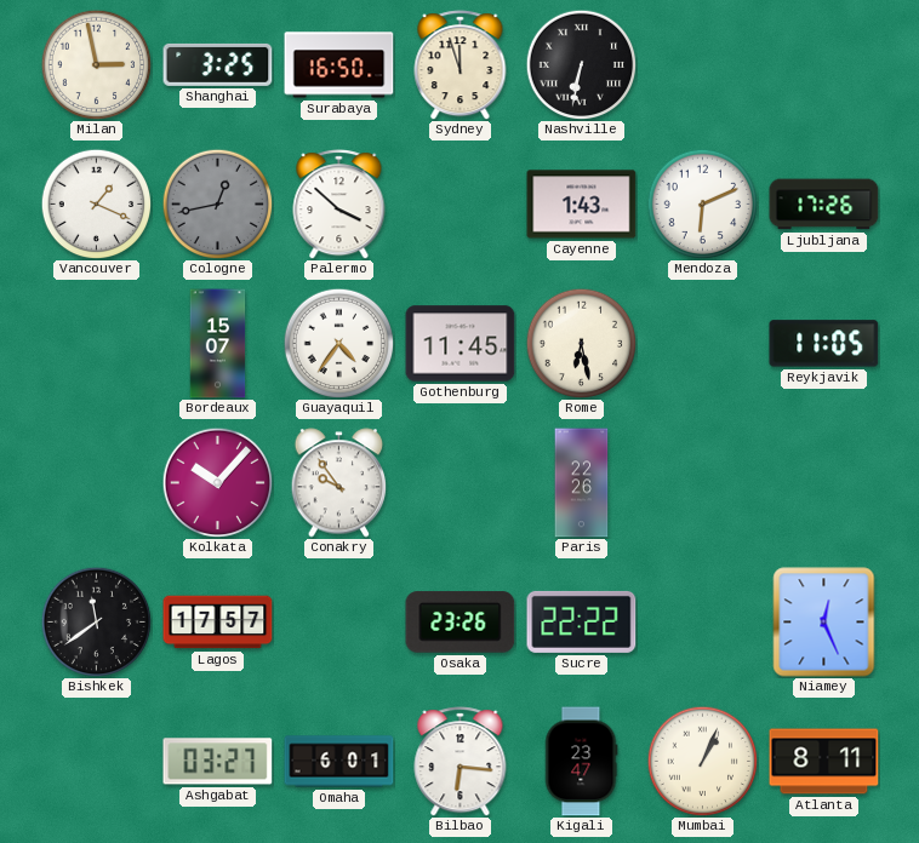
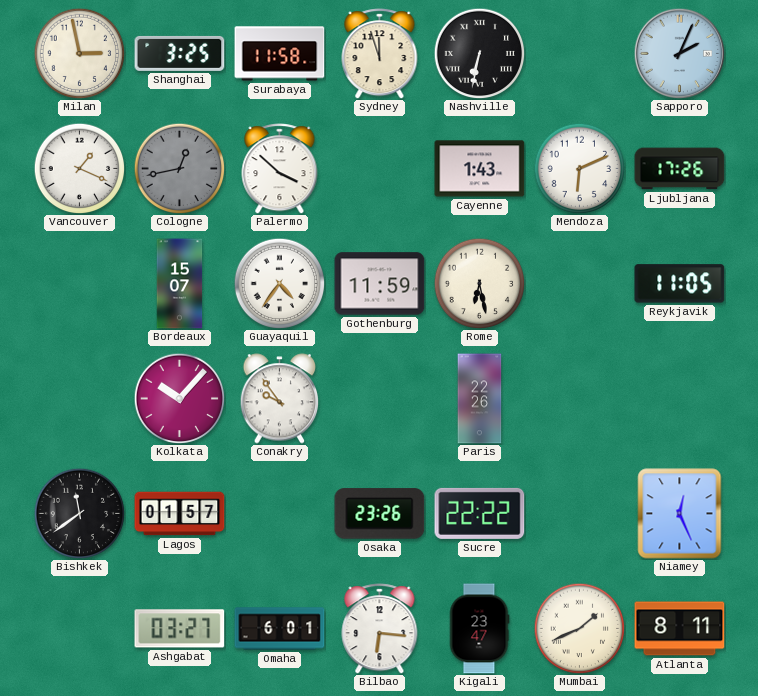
Surabaya: 16:50 -> 11:58 (280, 54)
Sapporo: none -> 2:04 (679, 53)
Gothenburg: 11:45 -> 11:59 (380, 284)
Lagos: 17:57 -> 01:57 (180, 514)
Mumbai: 1:04 -> 1:41 (579, 628)
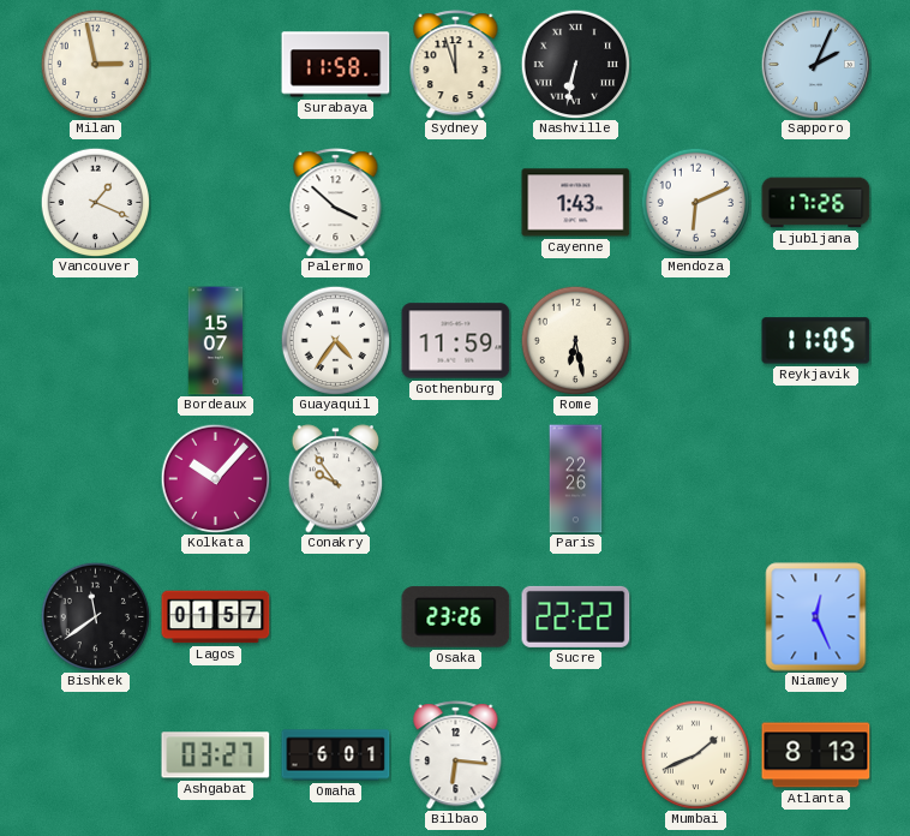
Shanghai: 3:25 -> none (180, 53)
Cologne: 12:43 -> none (179, 168)
Kigali: 23:47 -> none (479, 629)
Atlanta: 8:11 -> 8:13 (816, 756)
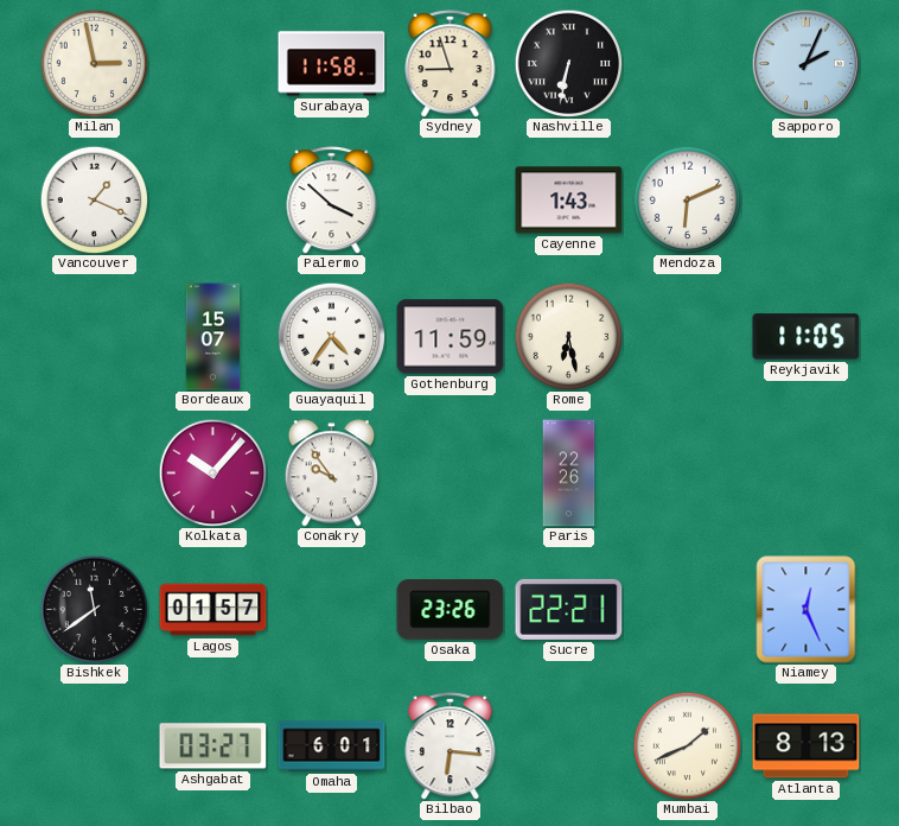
Sydney: 11:57 -> 8:57 (451, 64)
Ljubljana: 17:26 -> none (816, 203)
Sucre: 22:22 -> 22:21 (569, 609)
